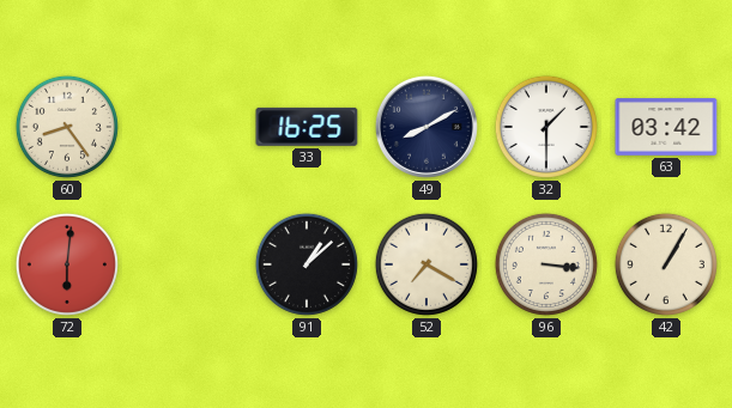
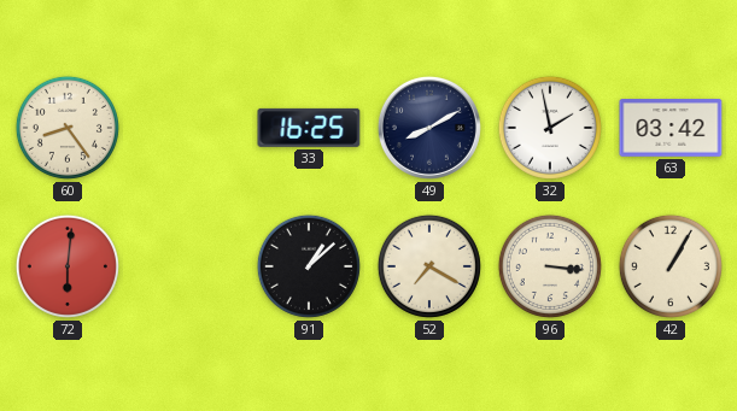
32: 1:30 -> 1:58 (550, 128)
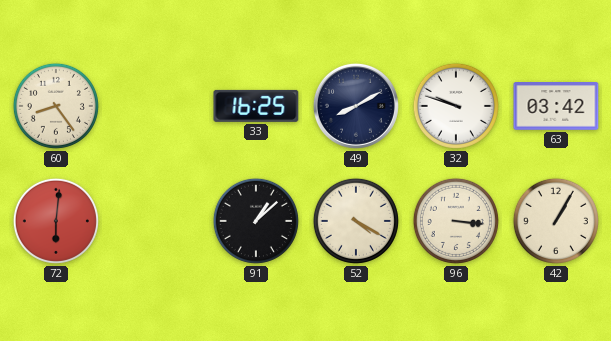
32: 1:58 -> 9:48 (456, 106)
52: 7:20 -> 4:20 (356, 221)
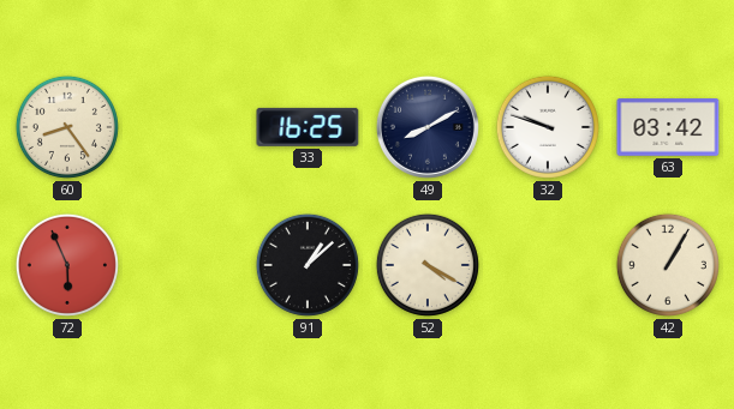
72: 6:01 -> 5:56 (67, 265)
96: 3:16 -> none (456, 221)
